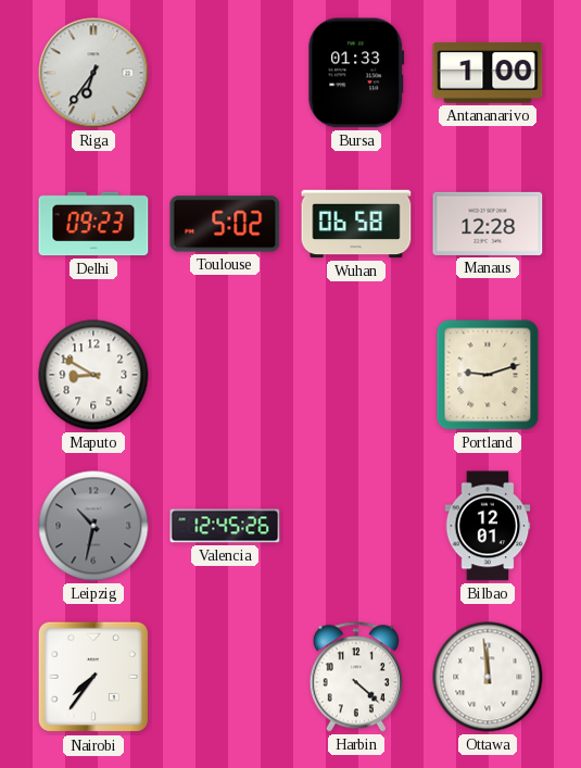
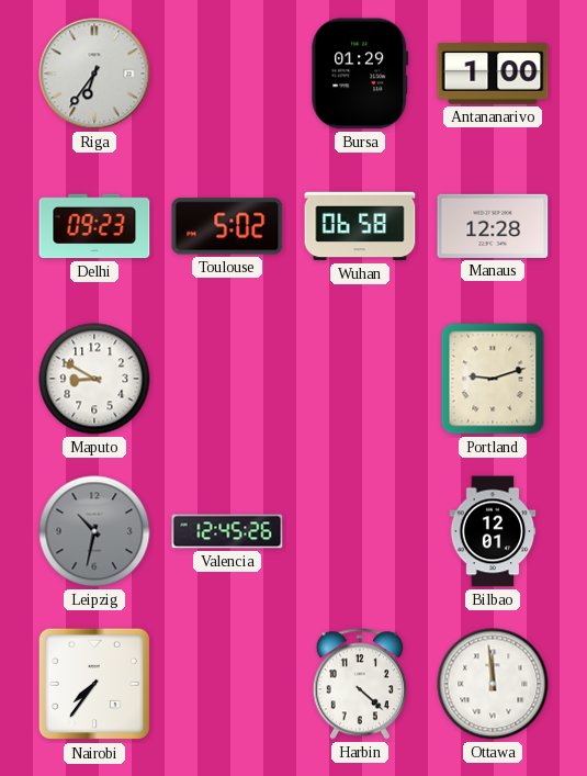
Bursa: 01:33 -> 01:29 (360, 74)
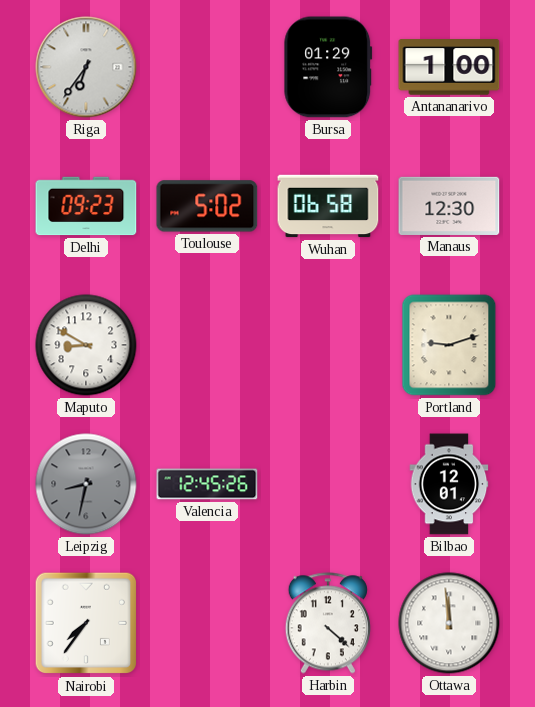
Manaus: 12:28 -> 12:30 (449, 206)
Leipzig: 10:32 -> 8:32 (86, 484)
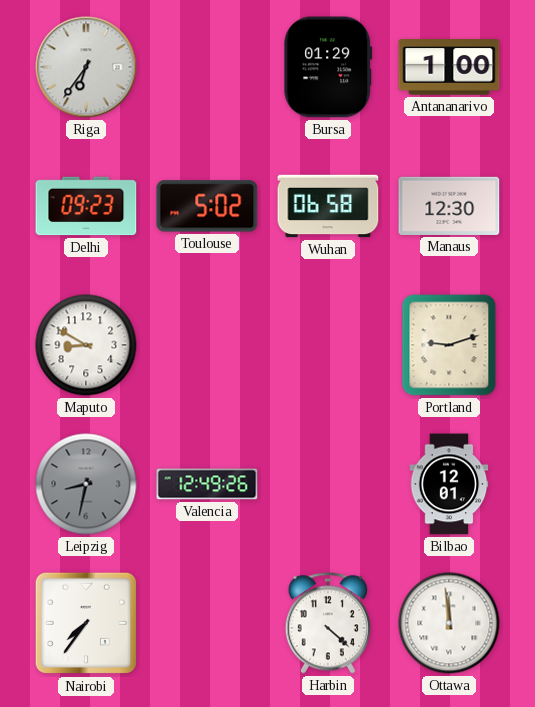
Valencia: 12:45 -> 12:49 (207, 484)
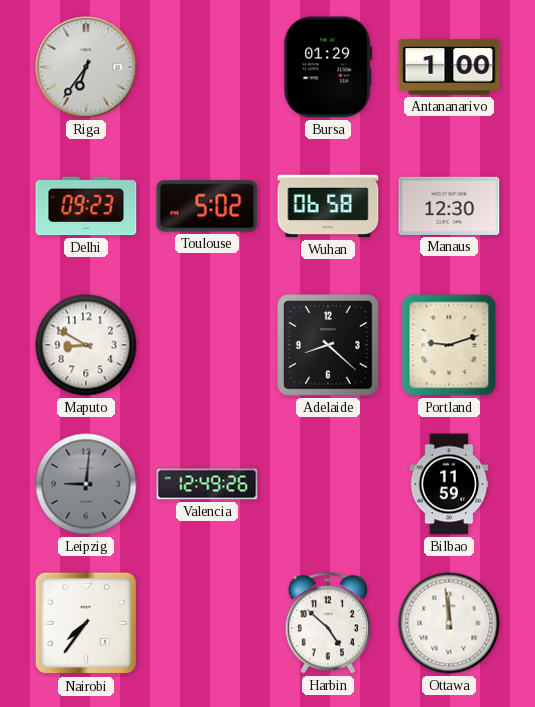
Adelaide: none -> 8:22 (328, 345)
Leipzig: 8:32 -> 9:01 (86, 484)
Bilbao: 12:01 -> 11:59 (449, 484)
Harbin: 4:22 -> 4:52 (328, 623)
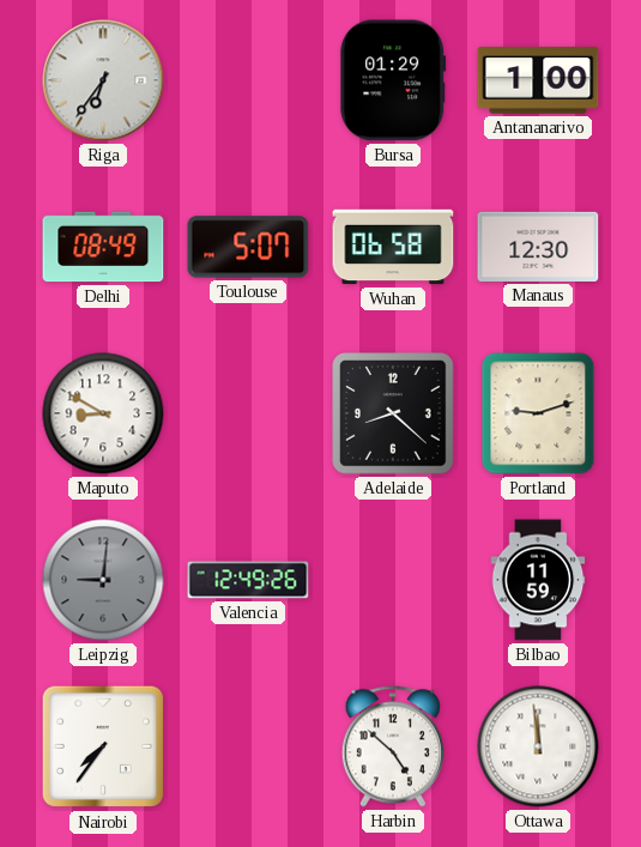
Delhi: 09:23 -> 08:49 (103, 247)
Toulouse: 5:02 -> 5:07 (248, 247)
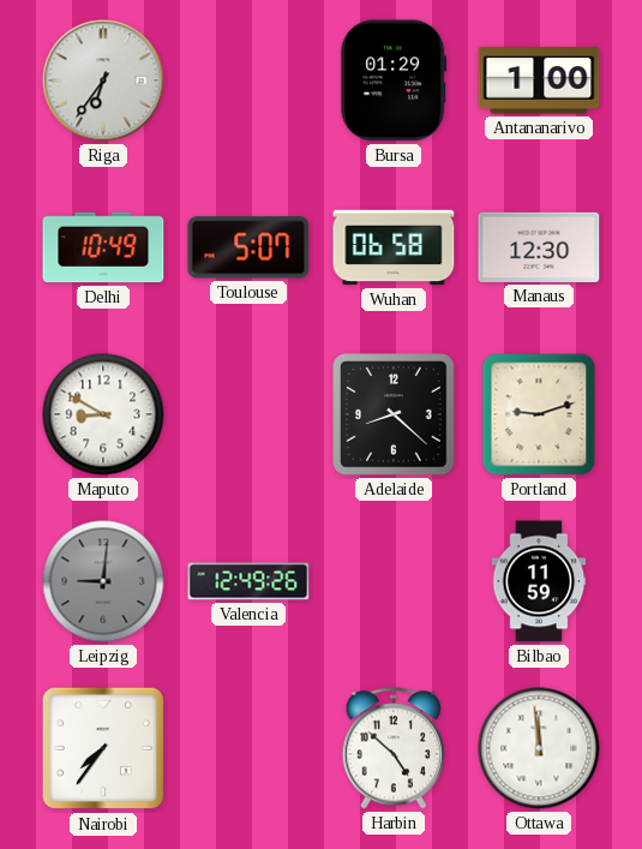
Delhi: 08:49 -> 10:49 (103, 247)
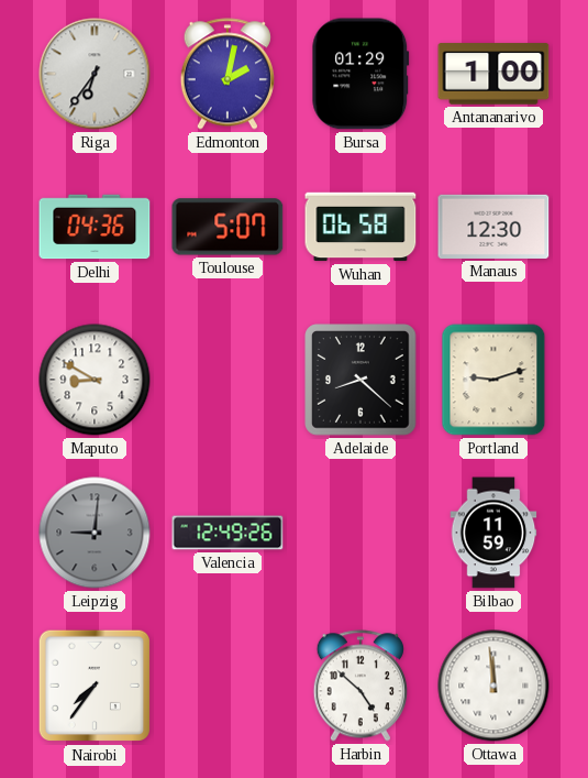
Edmonton: none -> 2:02 (228, 74)
Delhi: 10:49 -> 04:36 (95, 227)
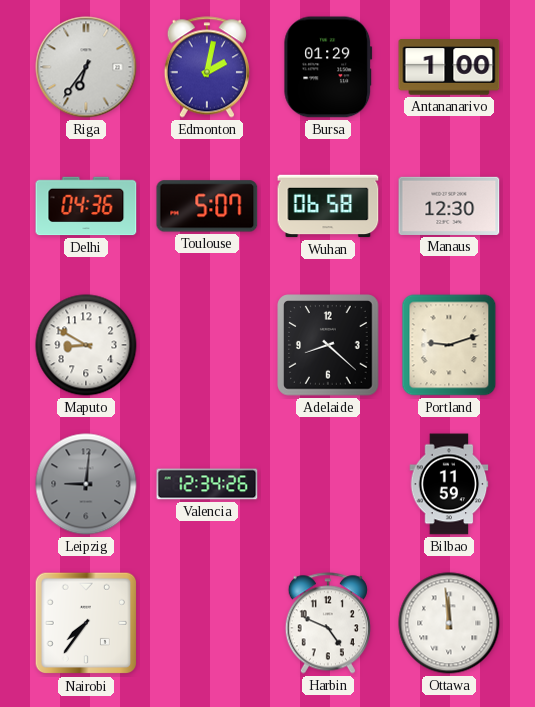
Valencia: 12:49 -> 12:34 (207, 484)
Harbin: 4:52 -> 4:49 (328, 623)
